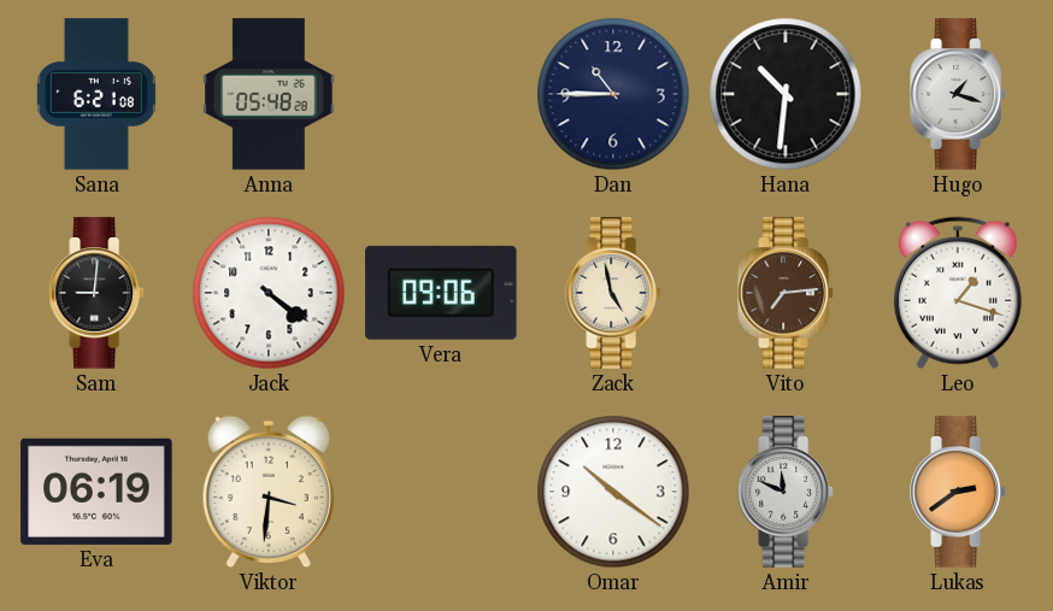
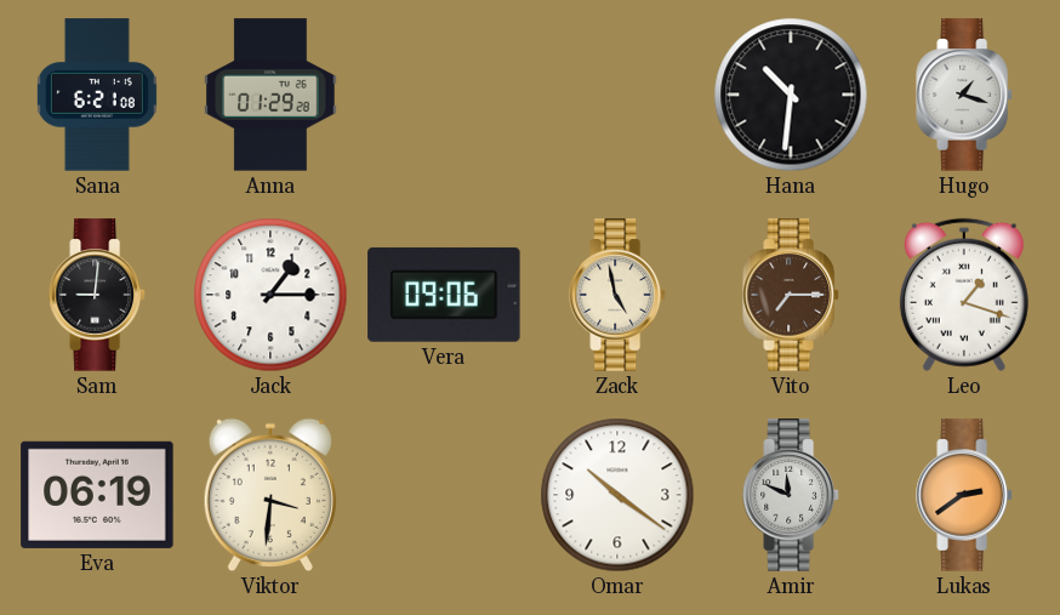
Anna: 05:48 -> 01:29 (270, 95)
Dan: 10:45 -> none (613, 94)
Jack: 4:21 -> 1:15 (270, 295)
Vito: 7:14 -> 7:15 (791, 295)
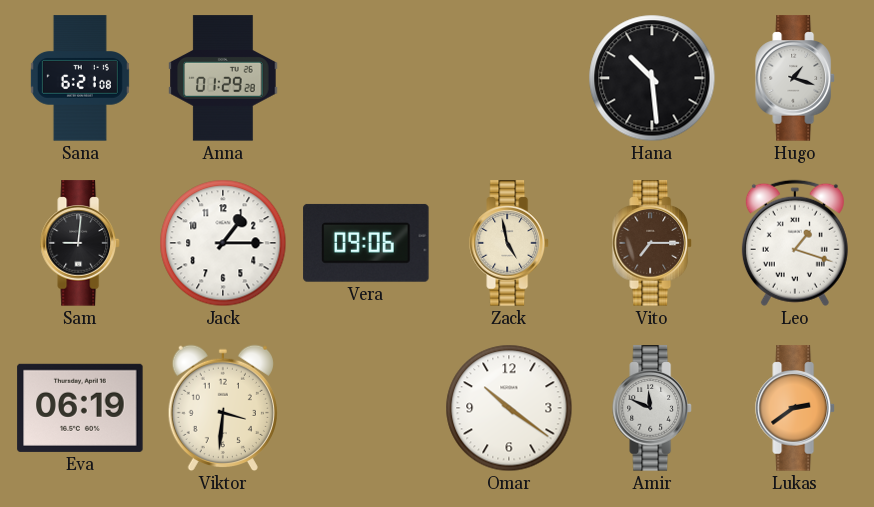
Hana: 10:31 -> 10:29 (652, 78)
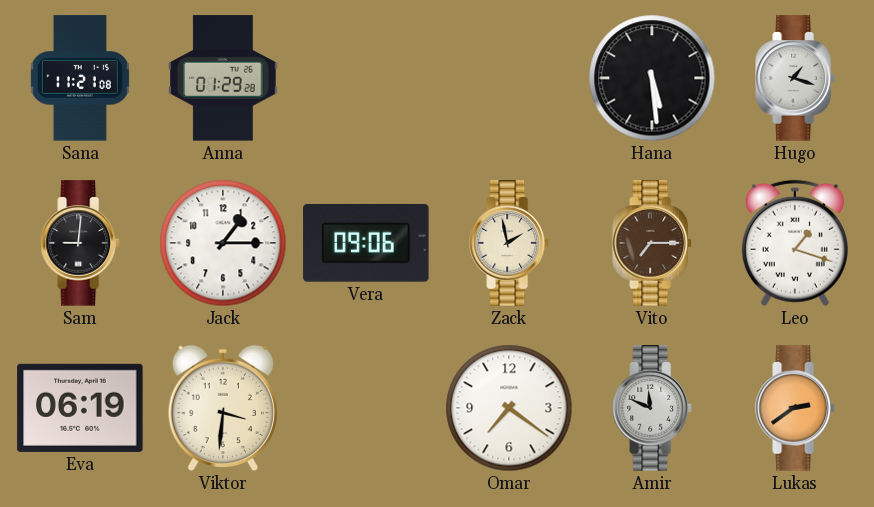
Sana: 6:21 -> 11:21 (80, 78)
Hana: 10:29 -> 5:29 (652, 78)
Zack: 4:58 -> 1:58 (509, 243)
Omar: 10:21 -> 7:21 (509, 408)
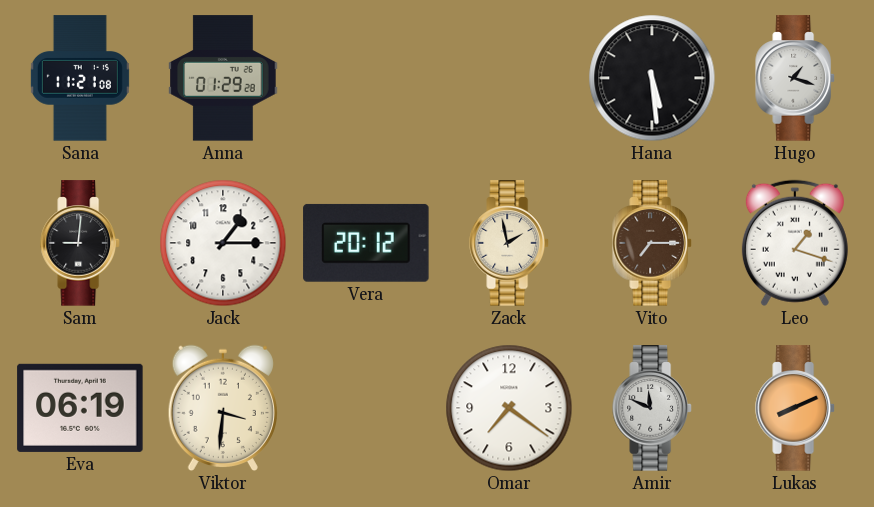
Vera: 09:06 -> 20:12 (366, 243)
Lukas: 2:39 -> 8:11 (795, 408)
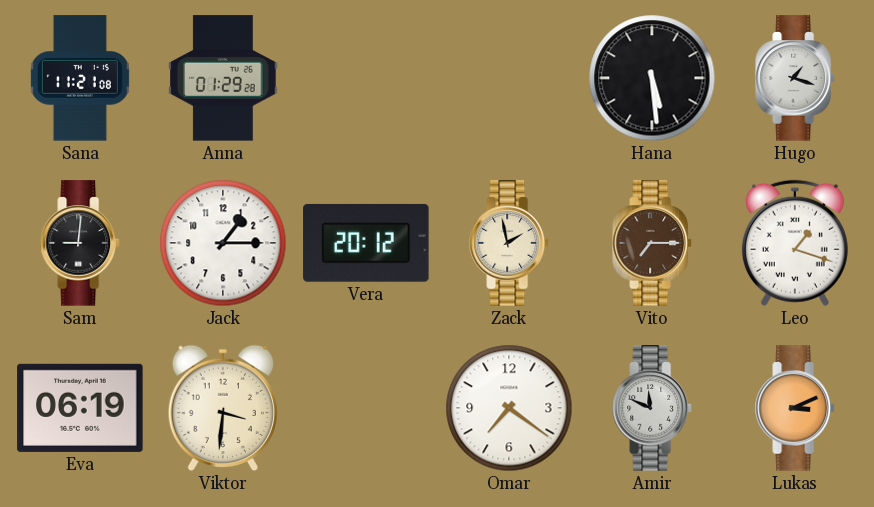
Lukas: 8:11 -> 3:11 (795, 408)
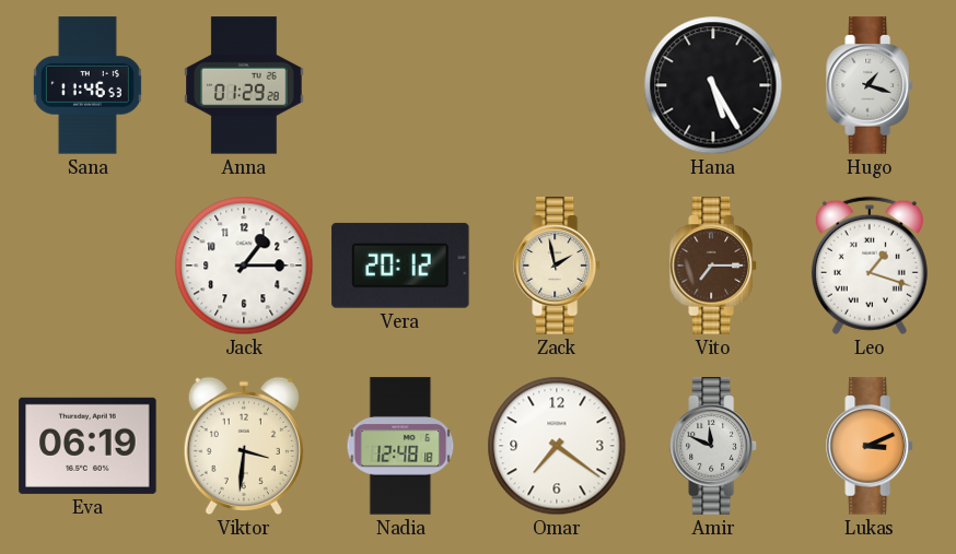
Sana: 11:21 -> 11:46 (88, 85)
Hana: 5:29 -> 5:25 (713, 85)
Sam: 9:01 -> none (80, 243)
Nadia: none -> 12:48 (400, 446)
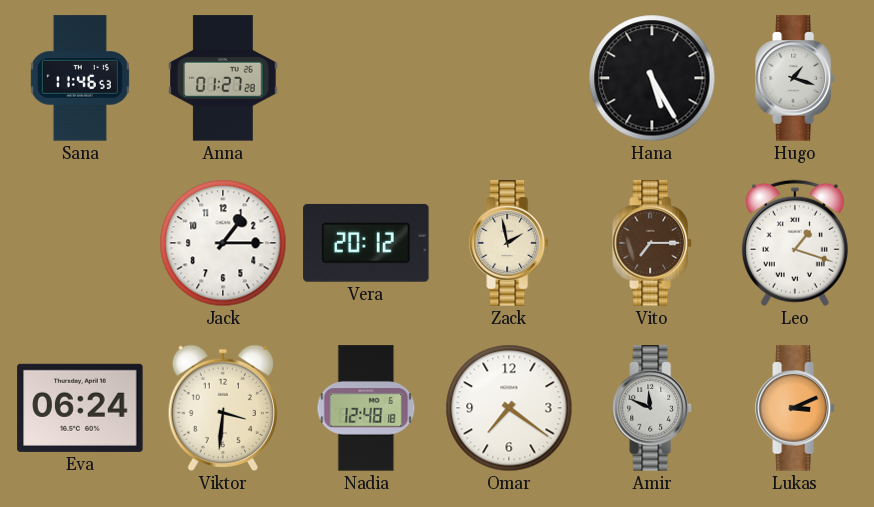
Anna: 01:29 -> 01:27 (223, 78)
Eva: 06:19 -> 06:24 (80, 408)
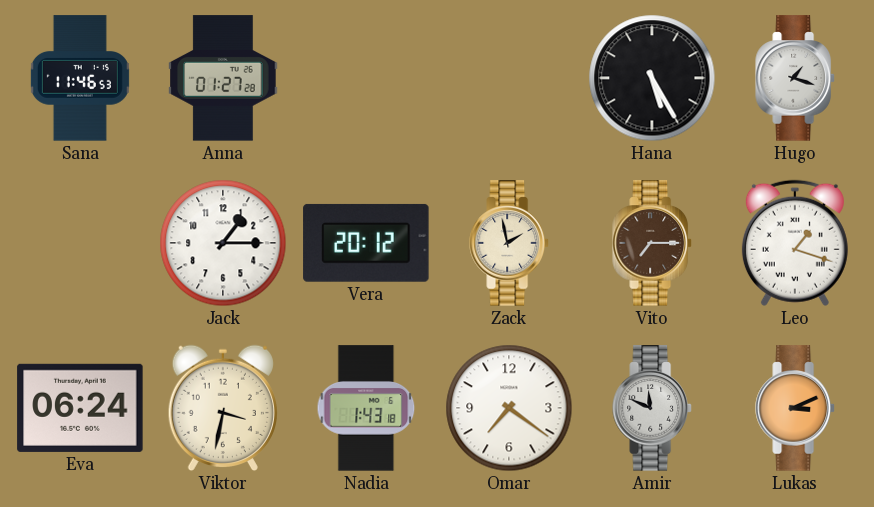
Viktor: 3:31 -> 3:32 (223, 408)
Nadia: 12:48 -> 1:43 (366, 408)
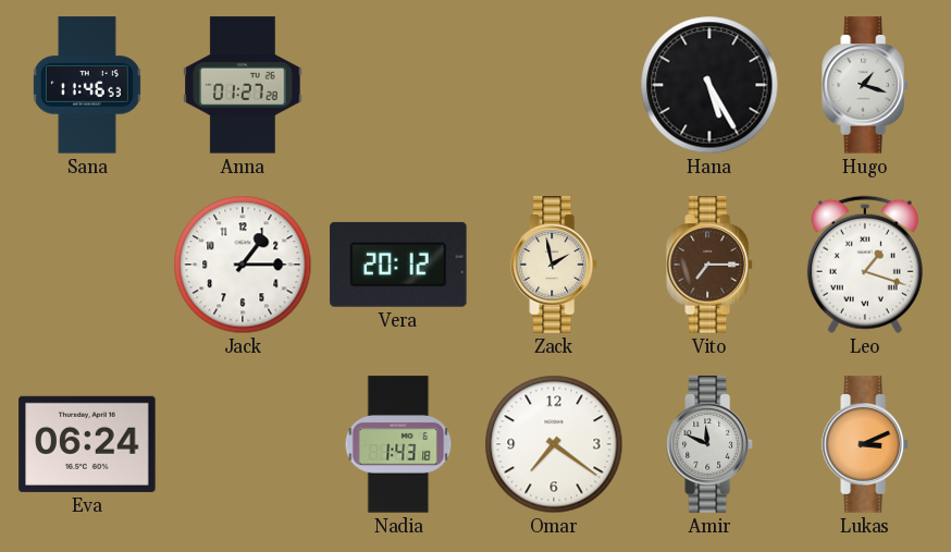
Viktor: 3:32 -> none (223, 408)
